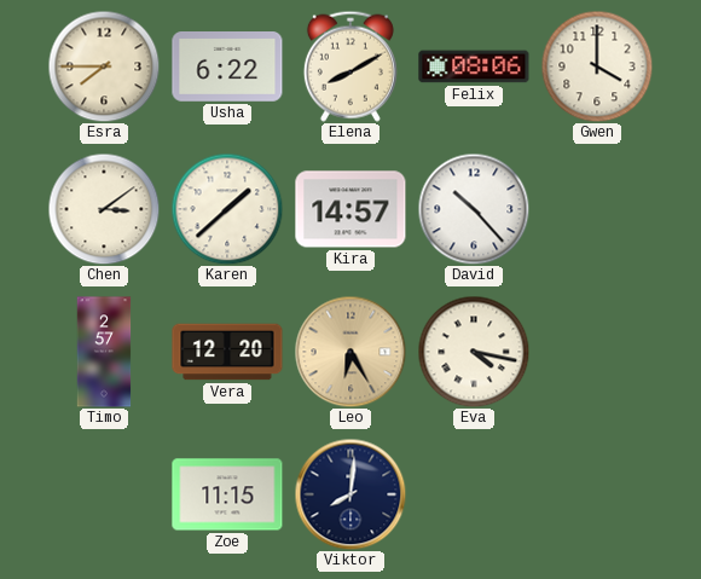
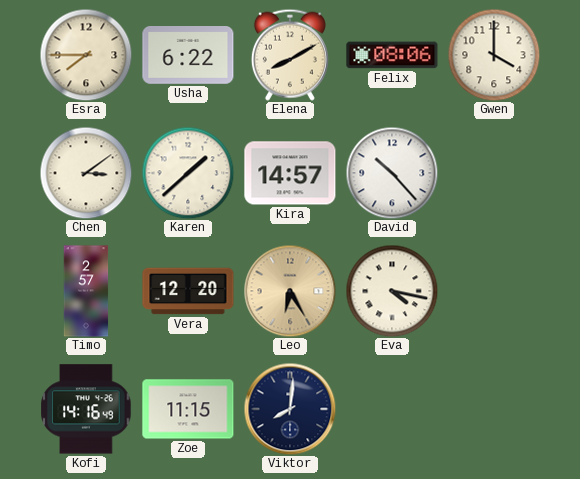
Kofi: none -> 14:16 (86, 409)
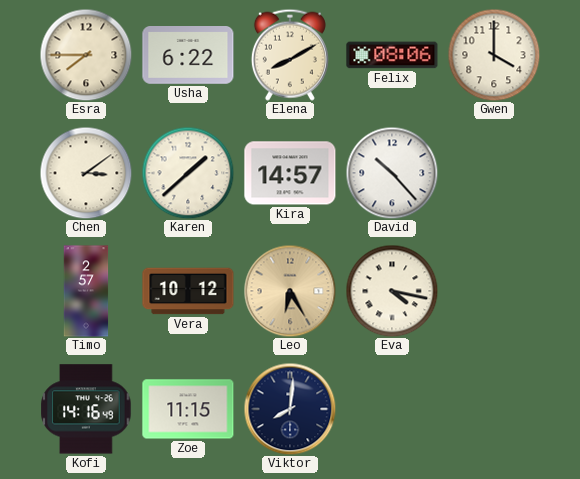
Vera: 12:20 -> 10:12 (188, 291)
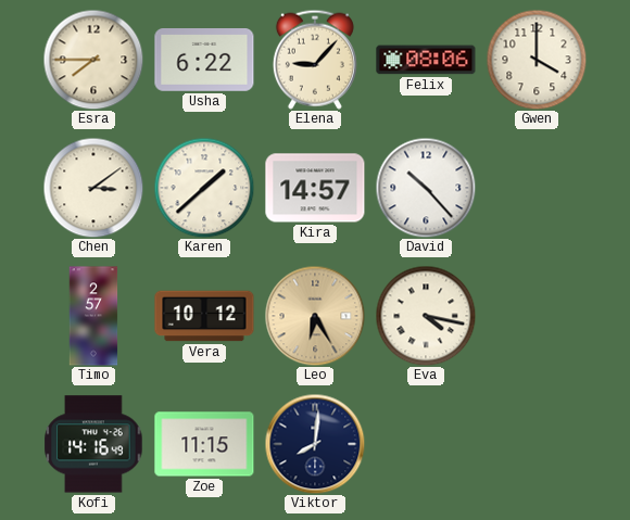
Elena: 8:10 -> 9:07 (315, 60)
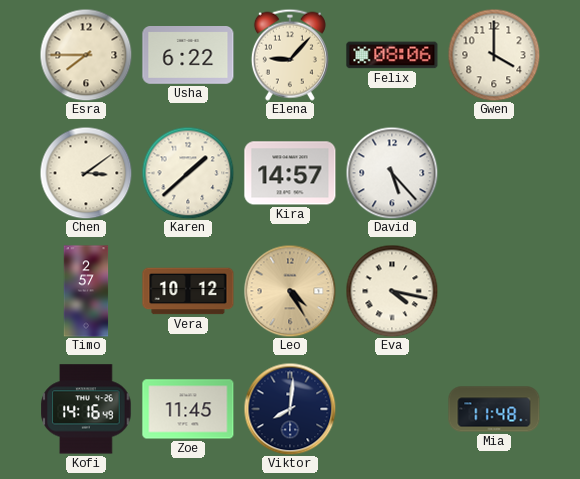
David: 10:23 -> 5:23 (392, 173)
Leo: 6:25 -> 4:25 (290, 291)
Zoe: 11:15 -> 11:45 (188, 409)
Mia: none -> 11:48 (494, 409)
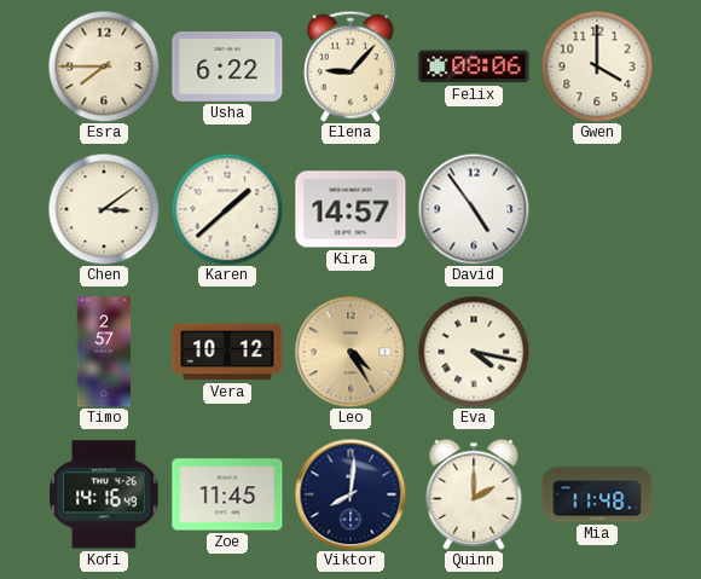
David: 5:23 -> 4:54 (474, 209)
Quinn: none -> 2:00 (474, 494)
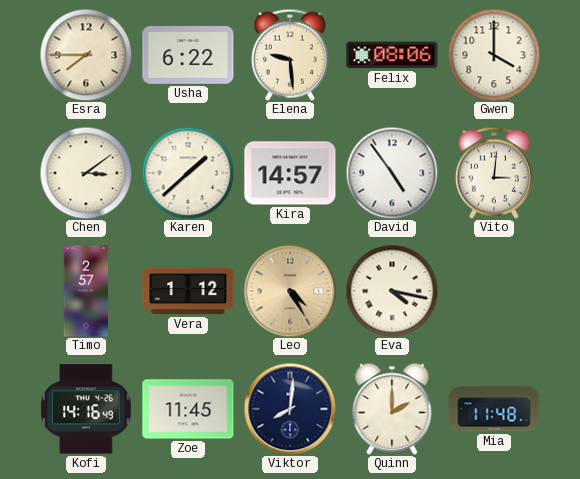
Elena: 9:07 -> 9:29 (290, 55)
Vito: none -> 3:01 (494, 173)
Vera: 10:12 -> 1:12 (188, 291)
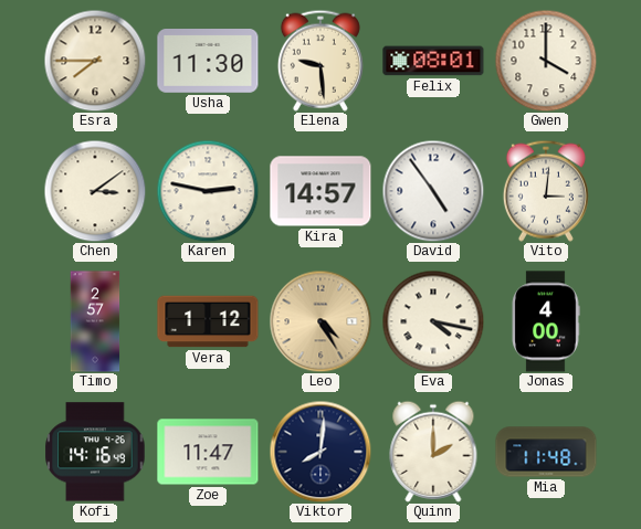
Usha: 6:22 -> 11:30 (208, 62)
Felix: 08:06 -> 08:01 (433, 61)
Karen: 1:38 -> 2:47 (208, 191)
Jonas: none -> 4:00 (546, 321)
Zoe: 11:45 -> 11:47 (208, 452)
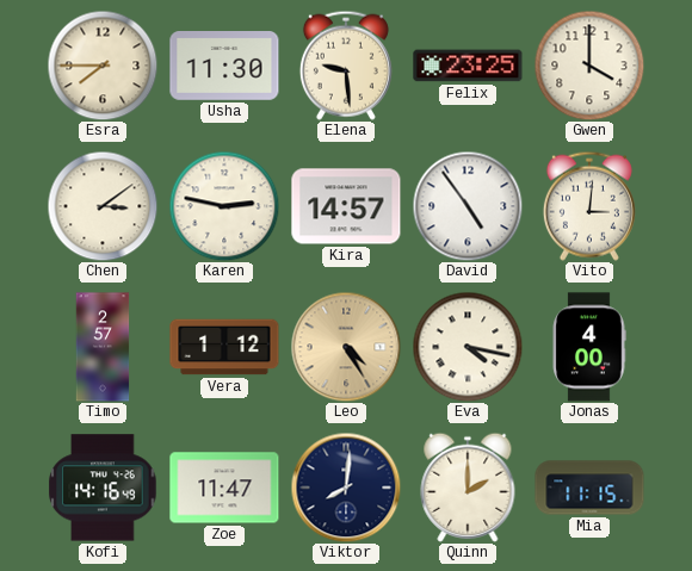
Felix: 08:01 -> 23:25 (468, 66)
Mia: 11:48 -> 11:15 (589, 488)
